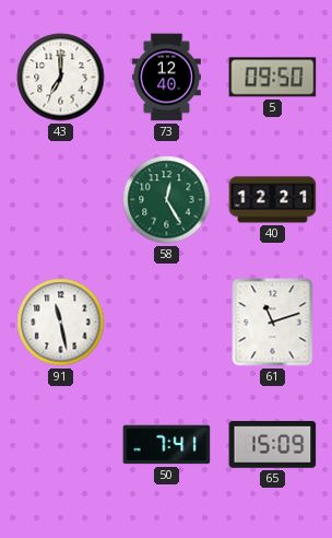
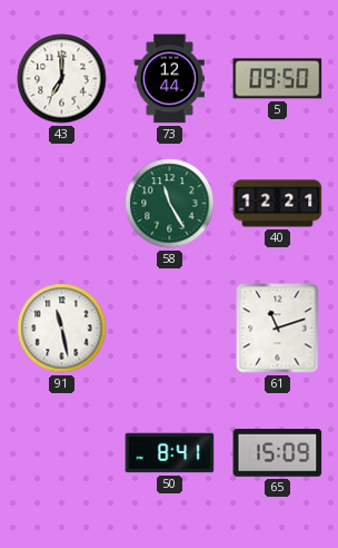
73: 12:40 -> 12:44 (169, 79)
58: 12:25 -> 11:25 (170, 204)
50: 7:41 -> 8:41 (170, 453)
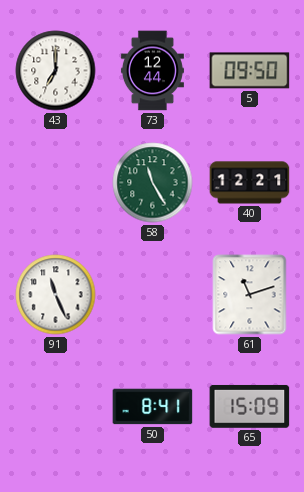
91: 11:28 -> 11:26 (56, 295)
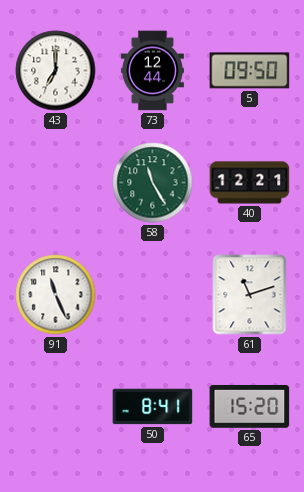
65: 15:09 -> 15:20 (250, 406)
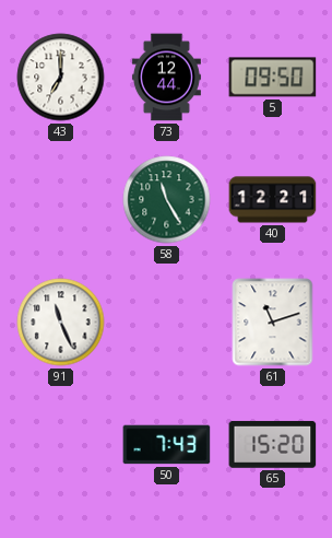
50: 8:41 -> 7:43 (167, 445)
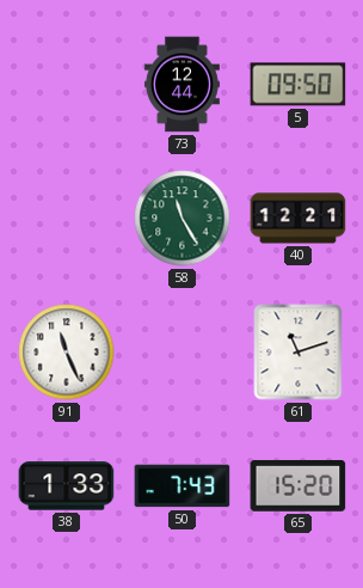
43: 7:00 -> none (61, 78)
38: none -> 1:33 (67, 486)
